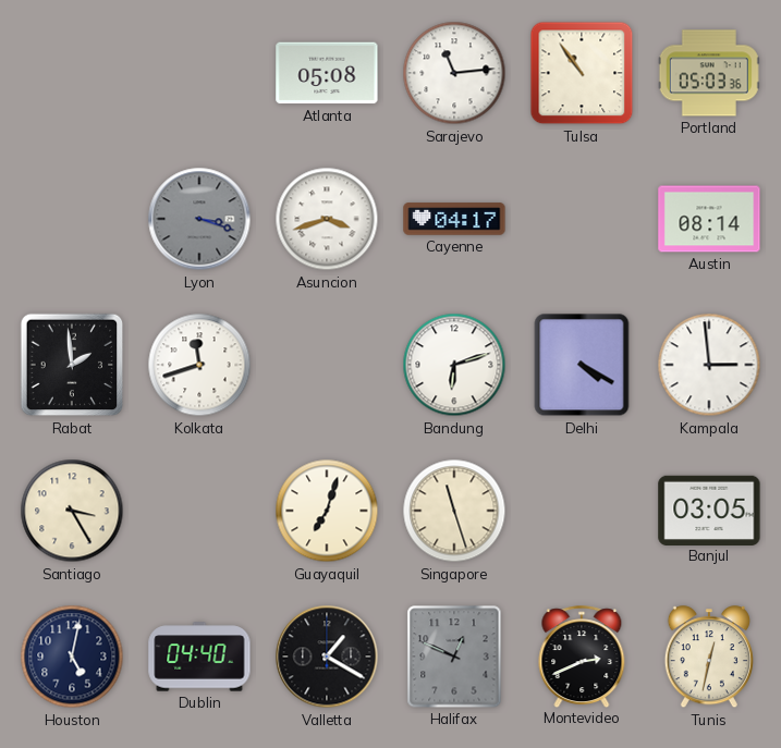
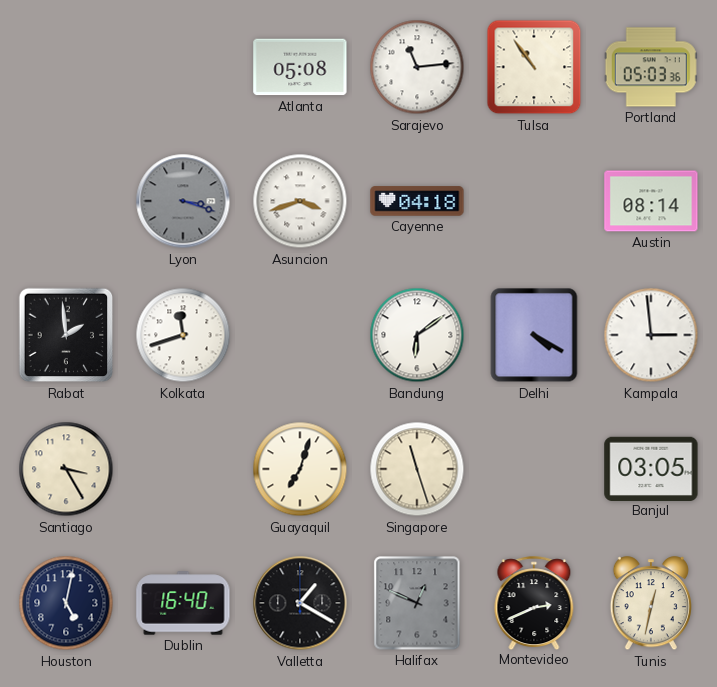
Cayenne: 04:17 -> 04:18 (417, 201)
Bandung: 6:12 -> 6:09 (417, 335)
Dublin: 04:40 -> 16:40 (183, 603)
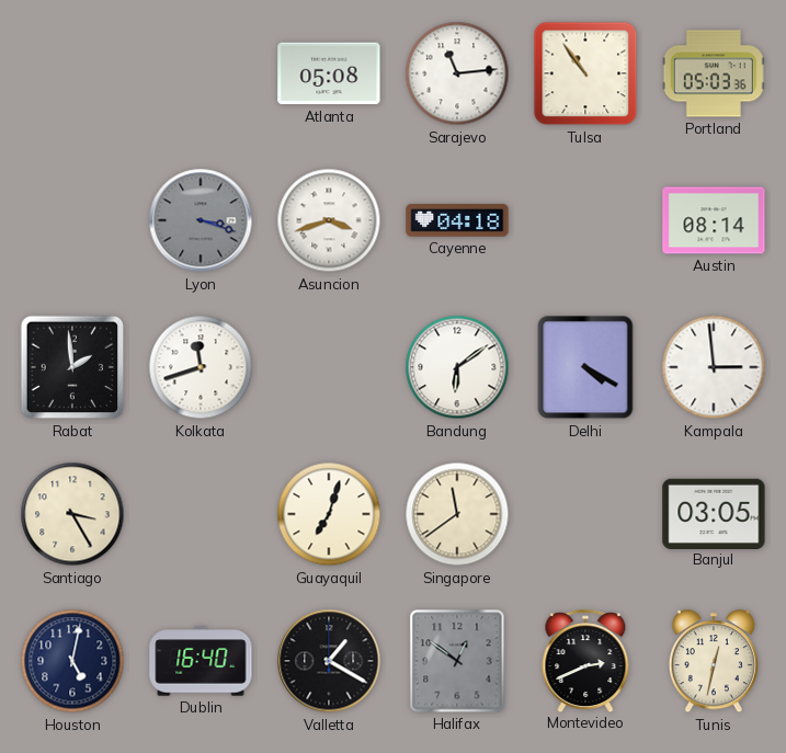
Singapore: 11:27 -> 11:39 (457, 514)
Halifax: 12:49 -> 12:51 (457, 661)
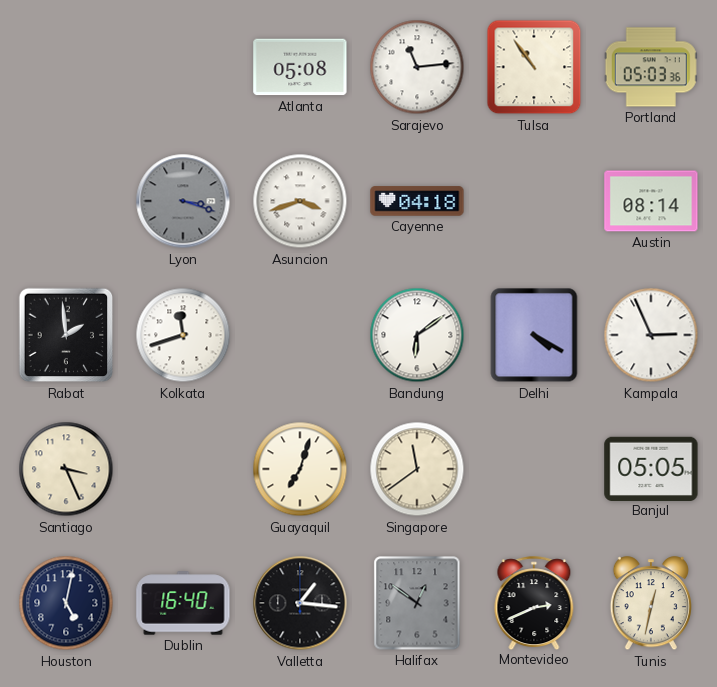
Kampala: 2:59 -> 2:56 (651, 335)
Santiago: 3:25 -> 3:26 (66, 469)
Banjul: 03:05 -> 05:05 (651, 468)
Valletta: 1:20 -> 1:16 (300, 603)
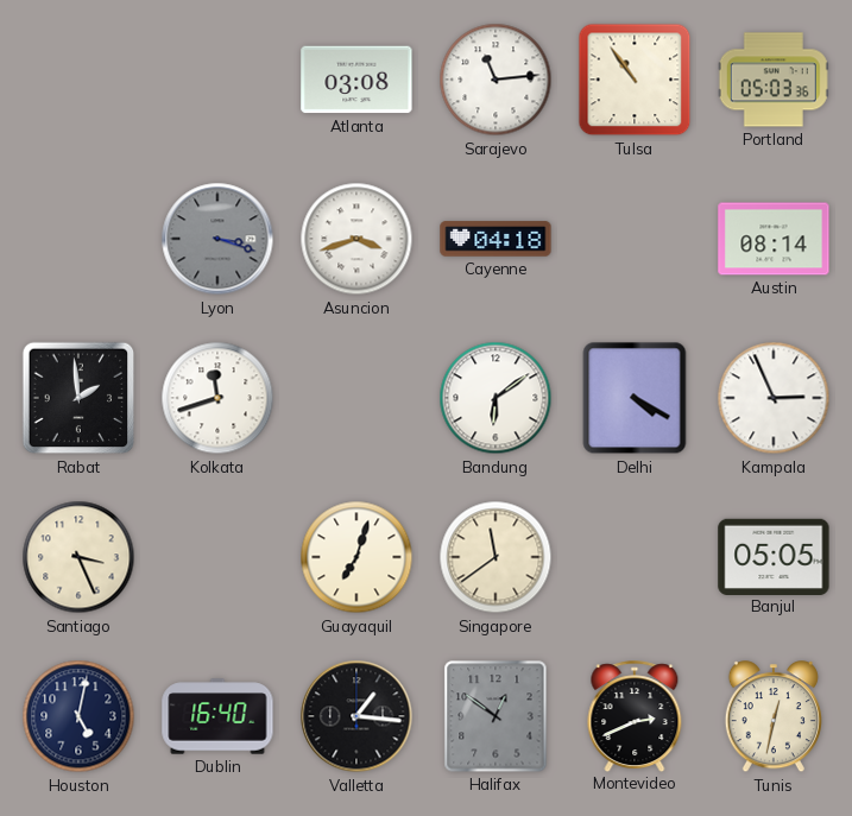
Atlanta: 05:08 -> 03:08 (356, 80)
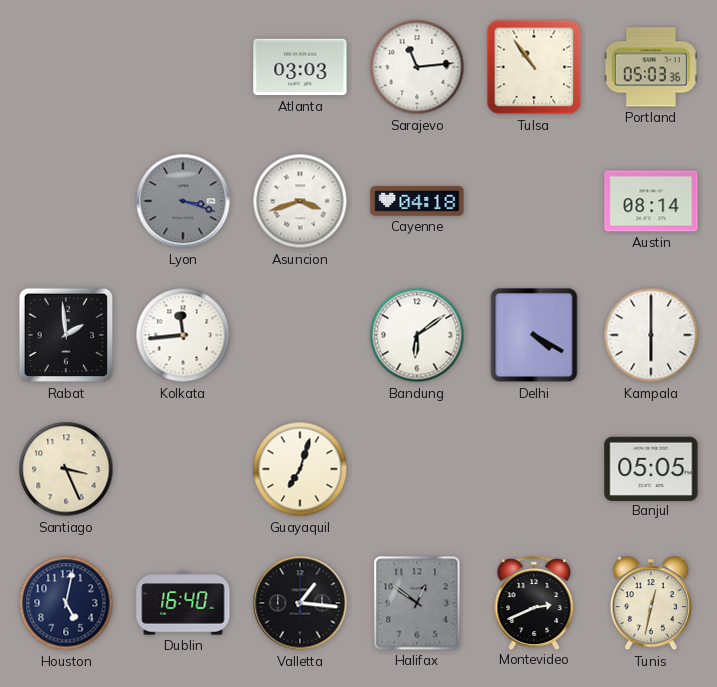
Atlanta: 03:08 -> 03:03 (300, 67)
Kolkata: 11:42 -> 11:44 (183, 335)
Kampala: 2:56 -> 6:00 (651, 335)
Singapore: 11:39 -> none (496, 557)
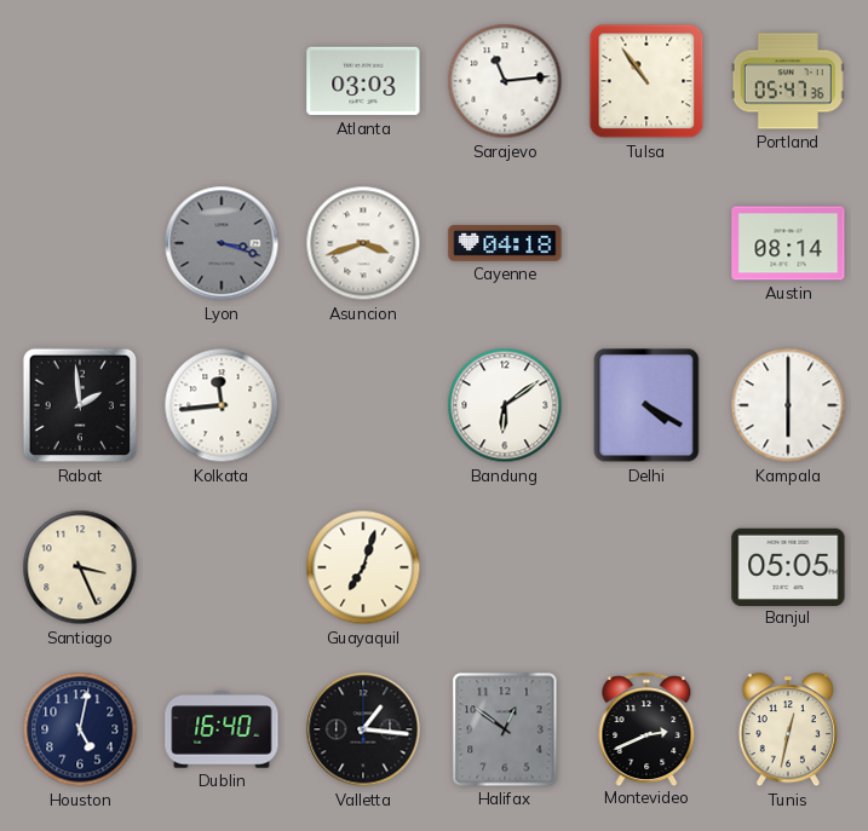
Portland: 05:03 -> 05:47 (788, 81)
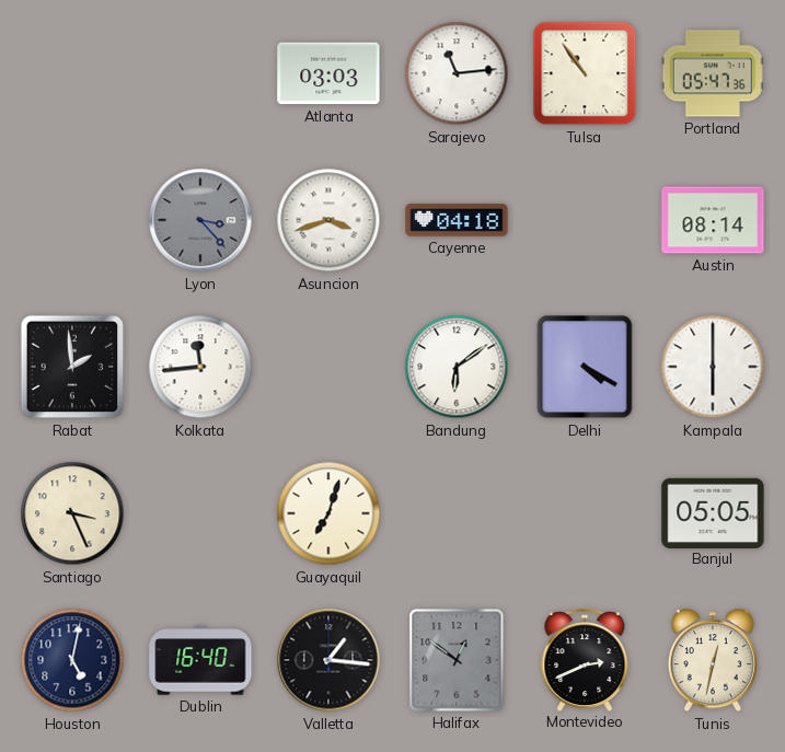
Lyon: 3:18 -> 3:23 (200, 220)
